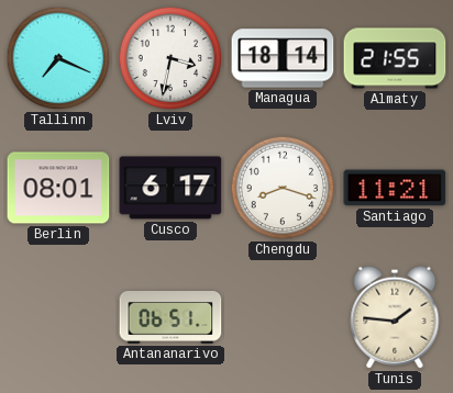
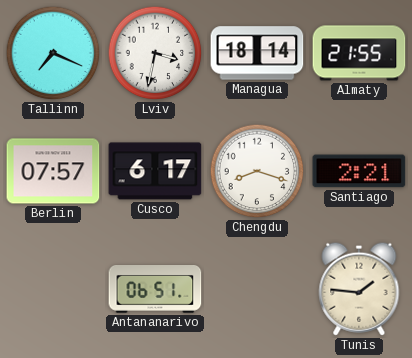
Berlin: 08:01 -> 07:57 (53, 171)
Santiago: 11:21 -> 2:21 (359, 171)
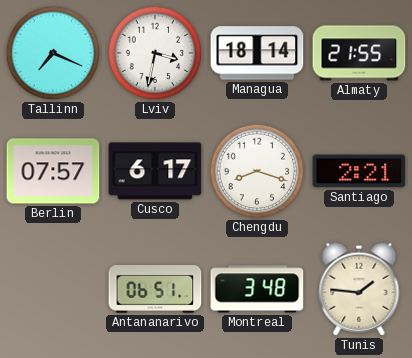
Montreal: none -> 3:48 (257, 289)
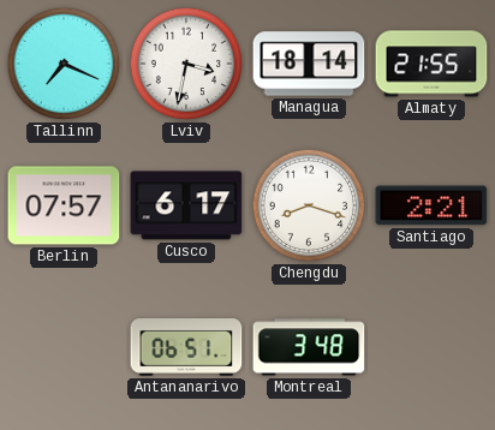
Tunis: 1:46 -> none (359, 289)
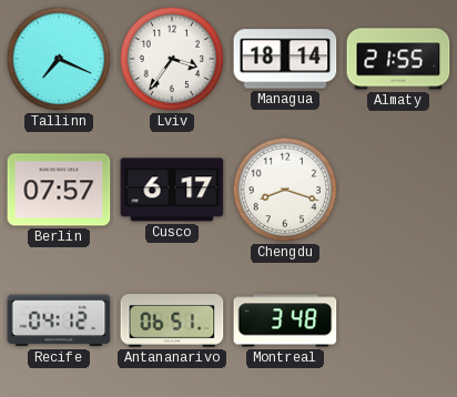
Lviv: 3:32 -> 3:36 (172, 59)
Santiago: 2:21 -> none (431, 205)
Recife: none -> 04:12 (59, 320)
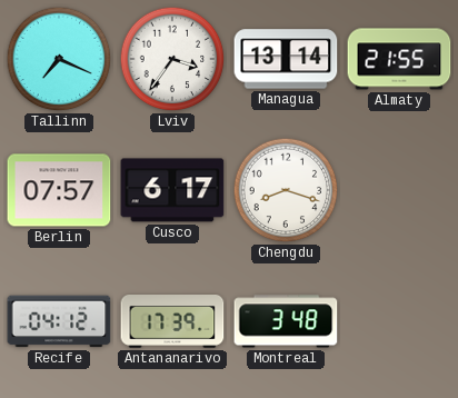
Managua: 18:14 -> 13:14 (286, 59)
Antananarivo: 06:51 -> 17:39 (172, 322)
